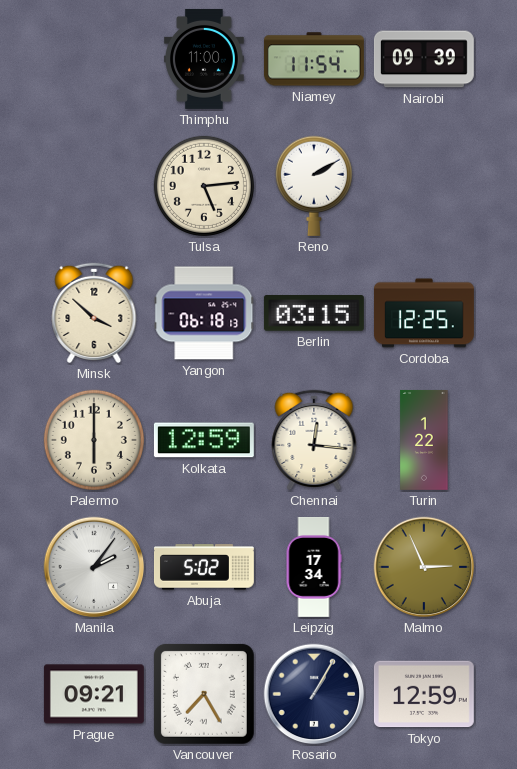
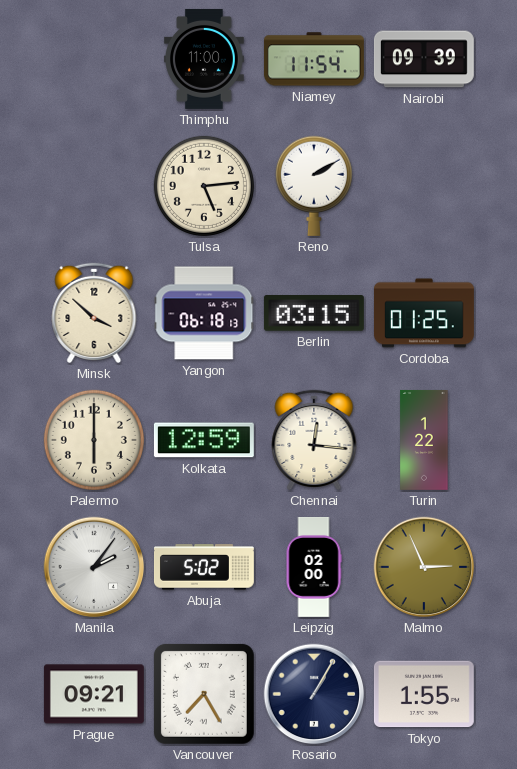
Cordoba: 12:25 -> 01:25 (424, 313)
Leipzig: 17:34 -> 02:00 (314, 568)
Tokyo: 12:59 -> 1:55 (424, 694)
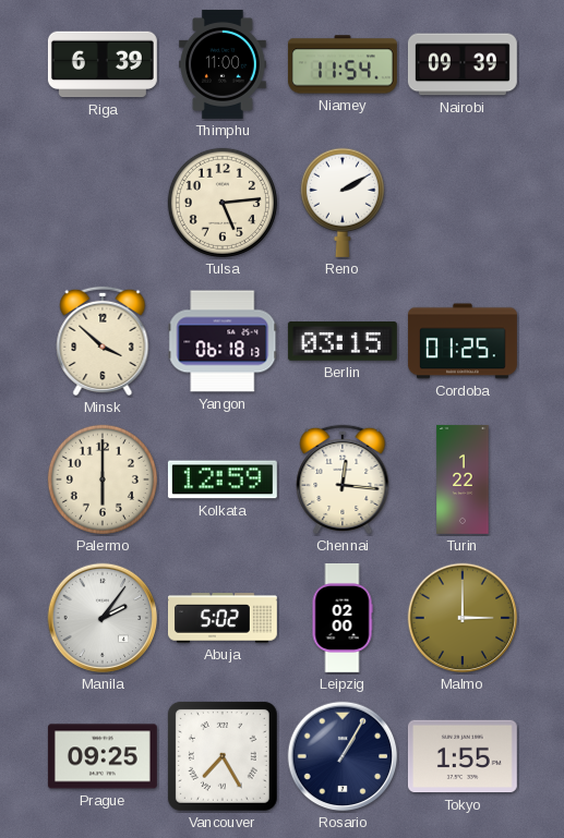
Riga: none -> 6:39 (103, 64)
Malmo: 2:56 -> 3:00 (463, 618)
Prague: 09:21 -> 09:25 (103, 756)
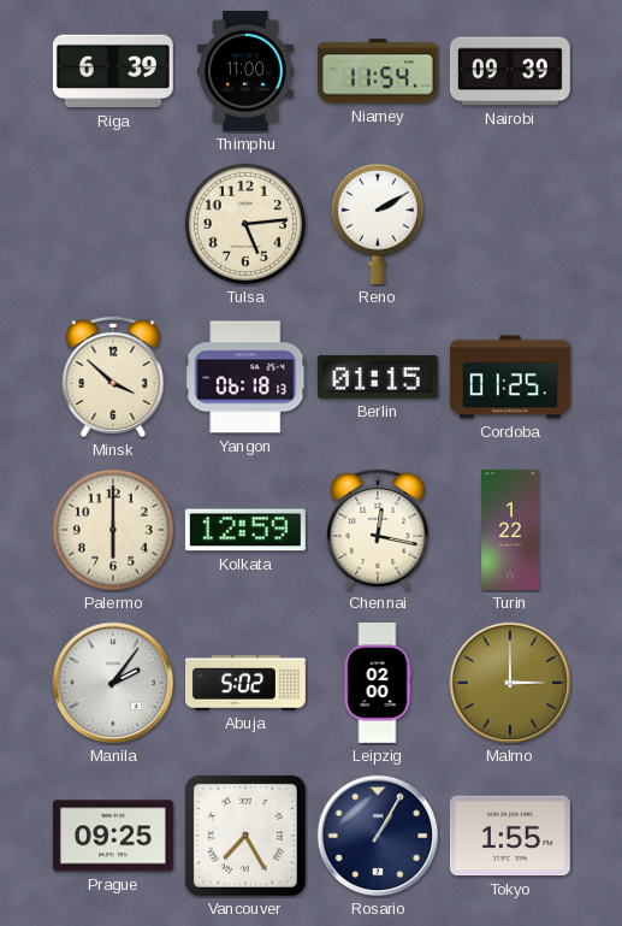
Berlin: 03:15 -> 01:15 (378, 378)
Chennai: 12:16 -> 12:17 (378, 530)
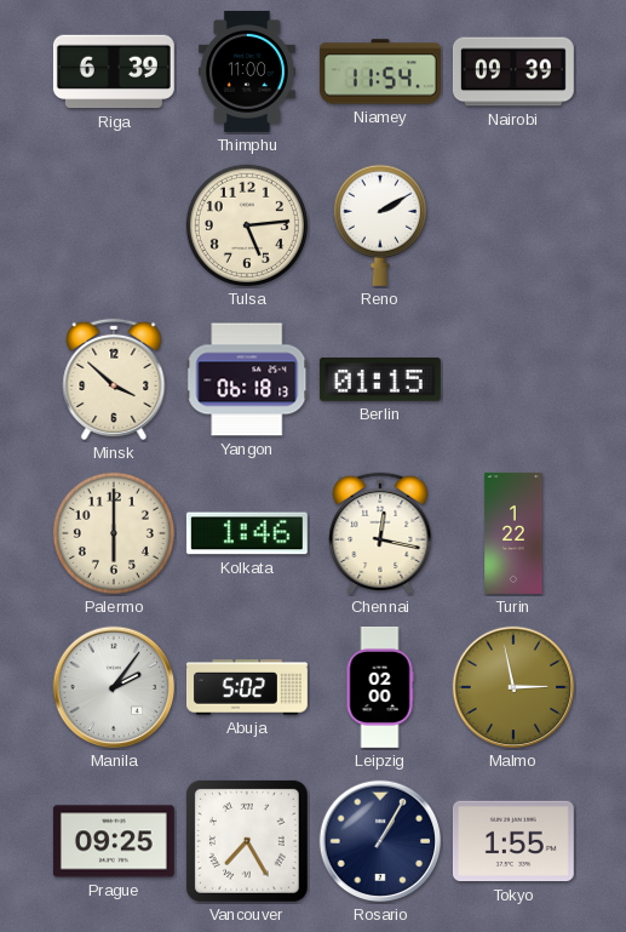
Cordoba: 01:25 -> none (510, 377)
Kolkata: 12:59 -> 1:46 (247, 533)
Malmo: 3:00 -> 2:58 (513, 687)
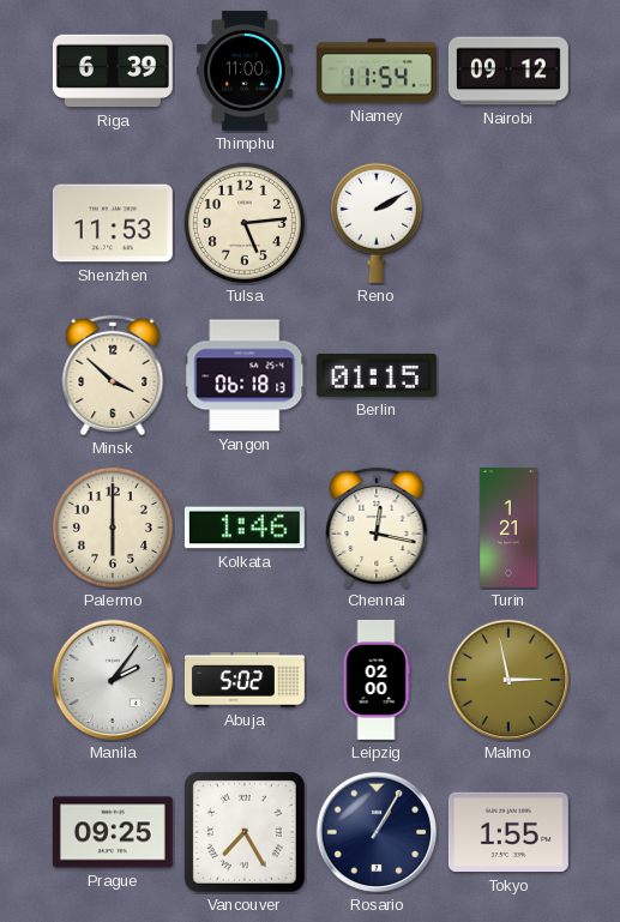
Nairobi: 09:39 -> 09:12 (508, 71)
Shenzhen: none -> 11:53 (113, 223)
Turin: 1:22 -> 1:21 (508, 528)
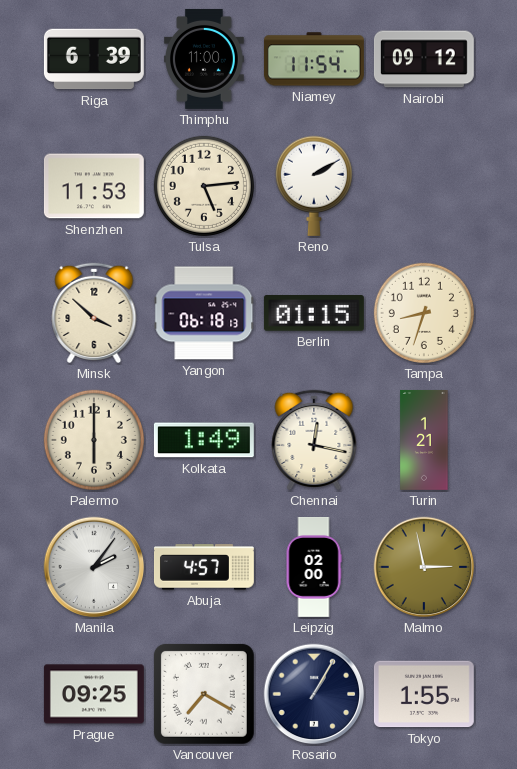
Tampa: none -> 8:33 (424, 313)
Kolkata: 1:46 -> 1:49 (204, 440)
Abuja: 5:02 -> 4:57 (204, 567)
Vancouver: 7:25 -> 7:20 (204, 694)
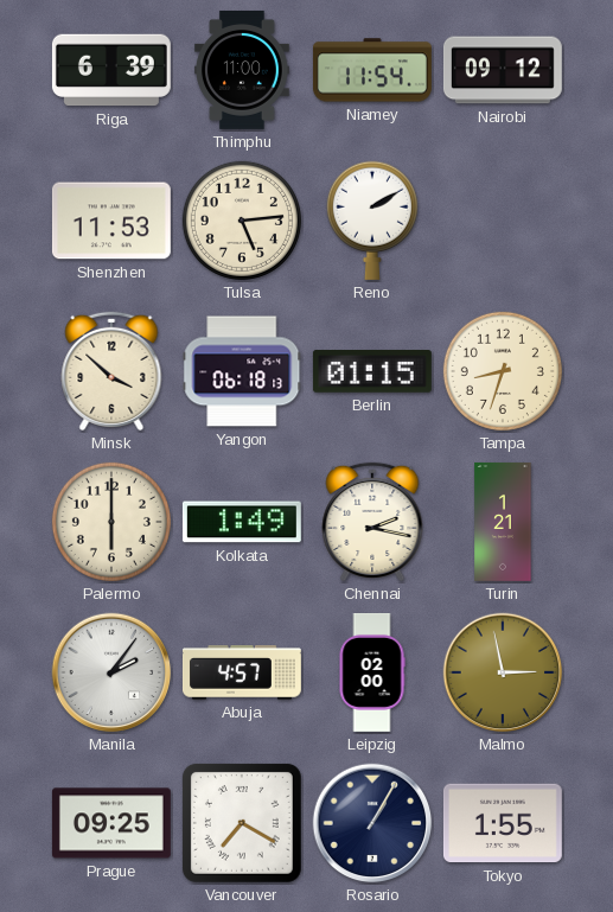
Chennai: 12:17 -> 2:17 (372, 522)
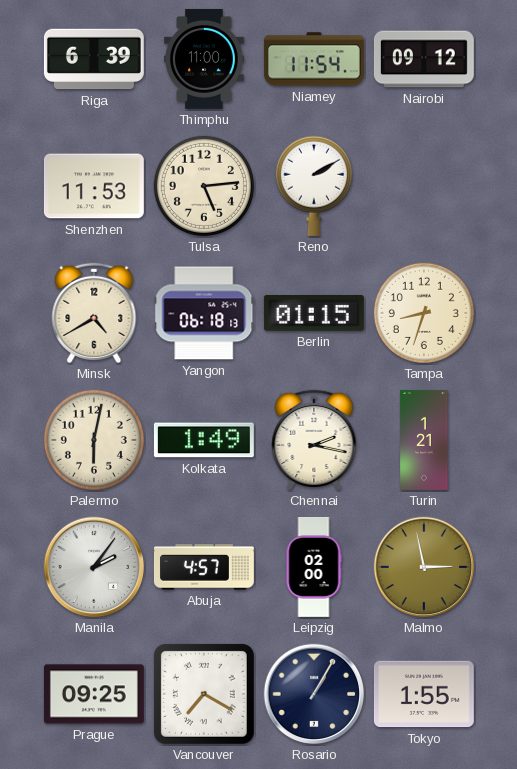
Minsk: 3:52 -> 4:40 (94, 313)
Palermo: 6:00 -> 6:02 (94, 440)
